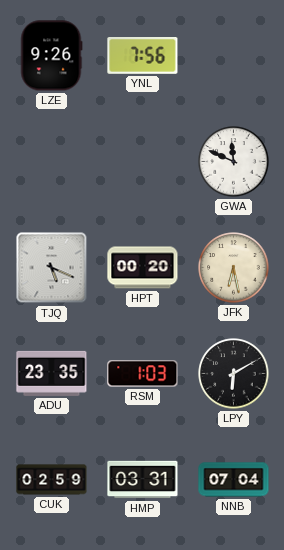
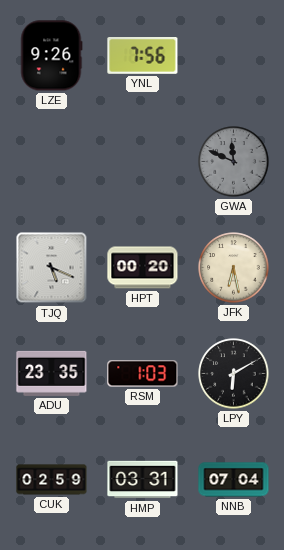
GWA dial: white -> grey (234, 162)
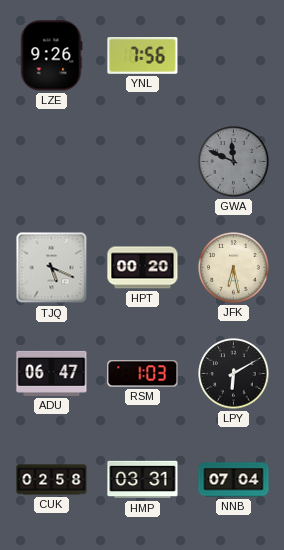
ADU: 23:35 -> 06:47 (52, 373)
CUK: 02:59 -> 02:58 (52, 480)
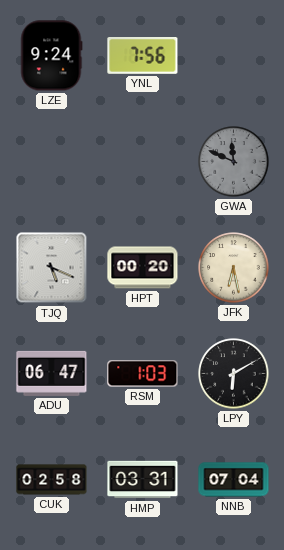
LZE: 9:26 -> 9:24 (51, 56)
